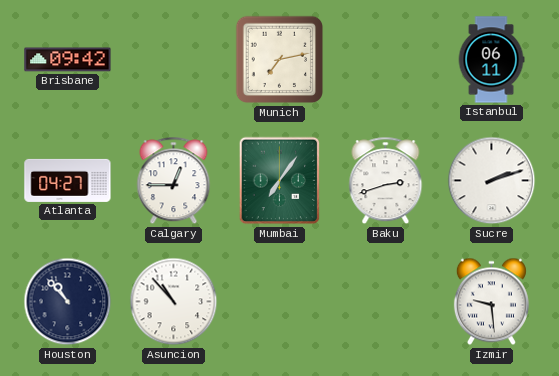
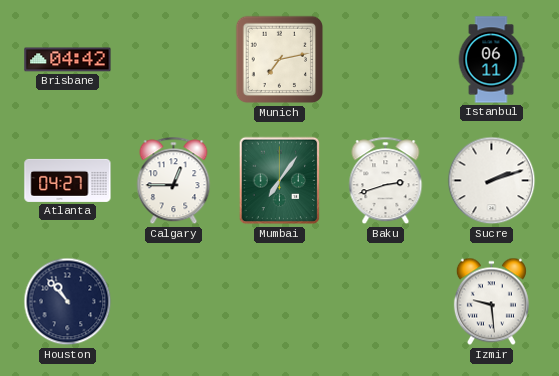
Brisbane: 09:42 -> 04:42 (68, 60)
Asuncion: 10:53 -> none (174, 302)
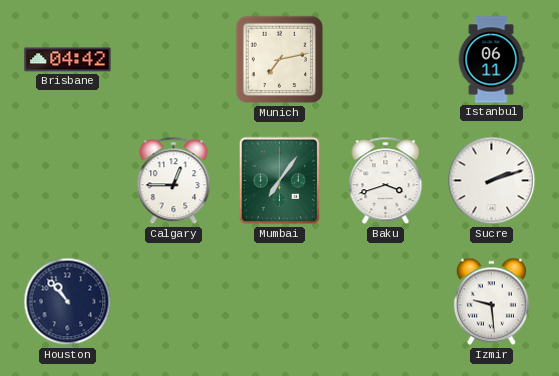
Atlanta: 04:27 -> none (68, 180)
Baku: 2:42 -> 3:42 (386, 181)
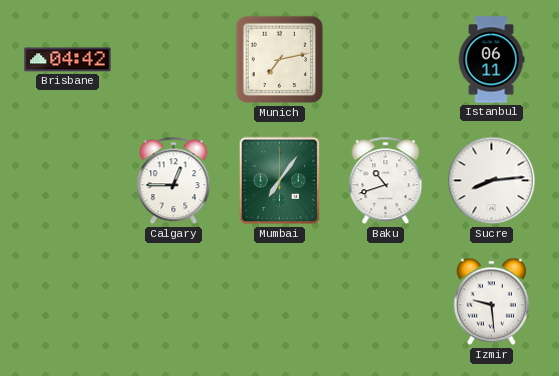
Baku: 3:42 -> 10:42 (386, 181)
Sucre: 2:12 -> 8:14 (492, 181)
Houston: 10:53 -> none (68, 302)
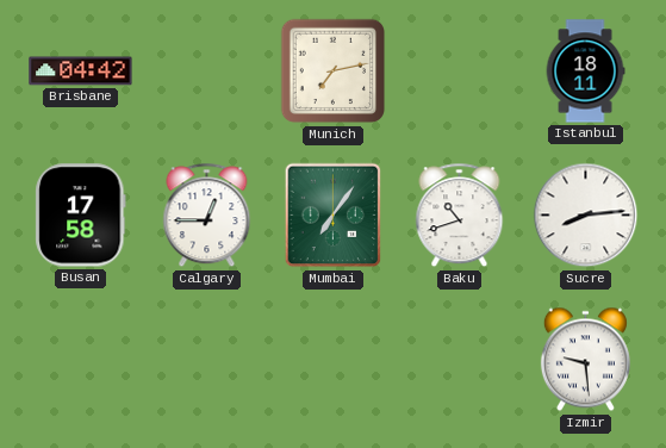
Istanbul: 06:11 -> 18:11 (585, 71)
Busan: none -> 17:58 (81, 216)
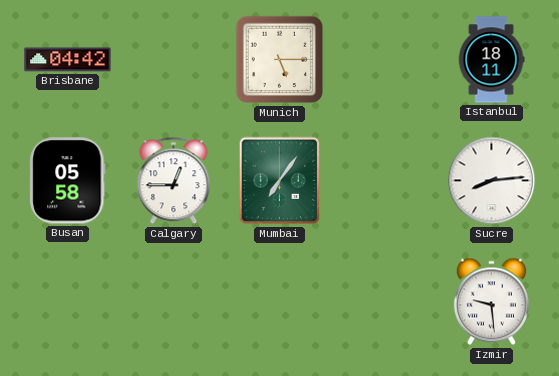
Munich: 7:13 -> 5:15 (280, 60)
Busan: 17:58 -> 05:58 (68, 181)
Baku: 10:42 -> none (460, 216)
